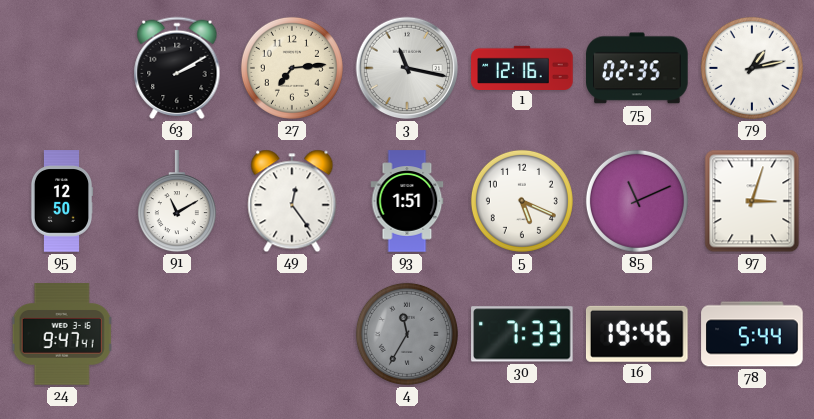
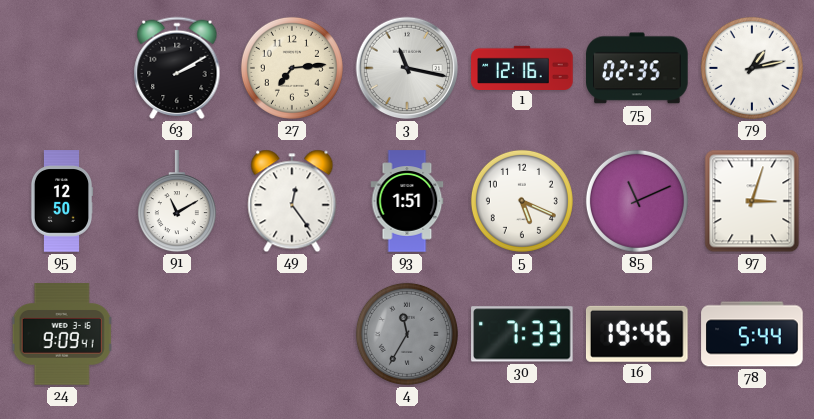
24: 9:47 -> 9:09 (62, 334)
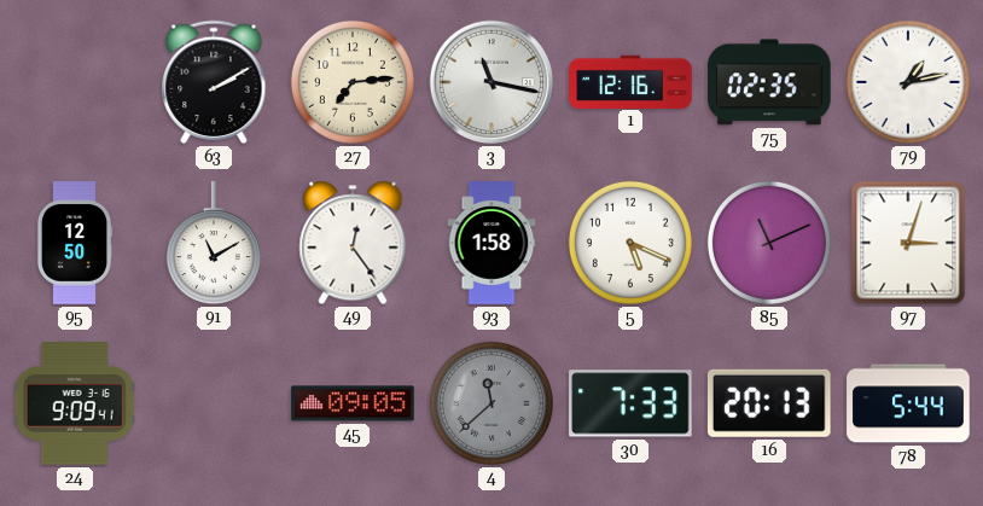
93: 1:51 -> 1:58 (492, 243)
45: none -> 09:05 (353, 403)
4: 11:35 -> 11:38 (492, 403)
16: 19:46 -> 20:13 (769, 403)
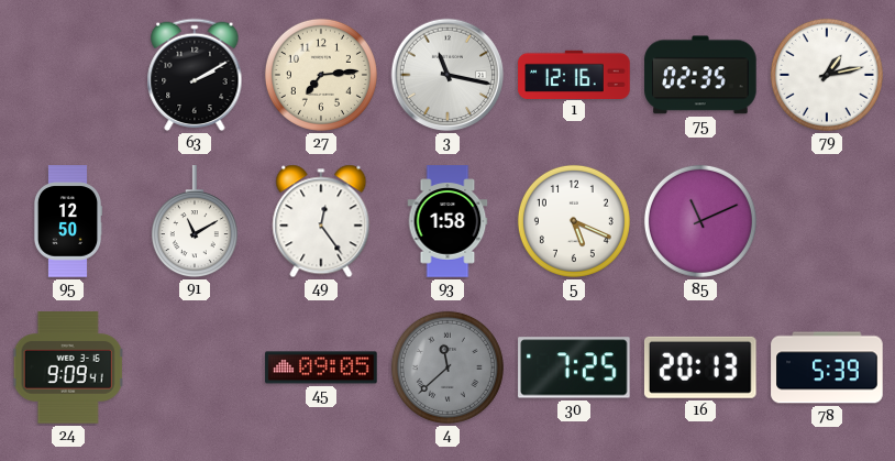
97: 3:03 -> none (908, 243)
30: 7:33 -> 7:25 (574, 367)
78: 5:44 -> 5:39 (827, 367)
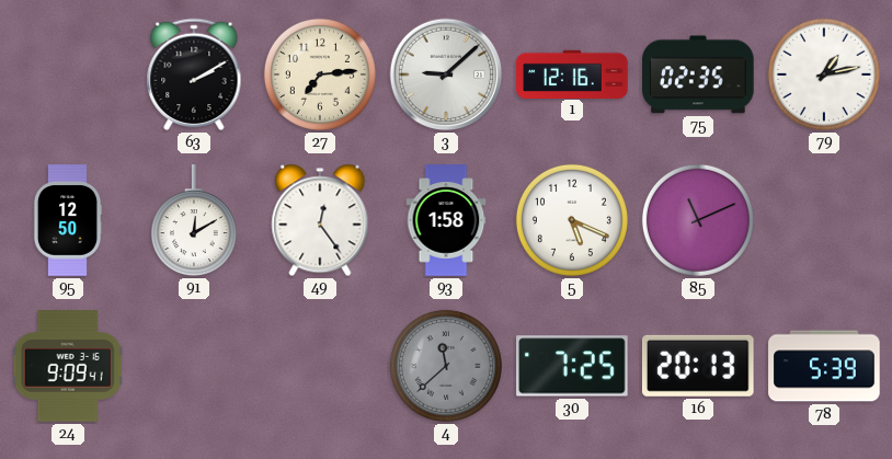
3: 11:17 -> 9:08 (446, 74)
91: 11:10 -> 12:10 (194, 221)
45: 09:05 -> none (321, 367)
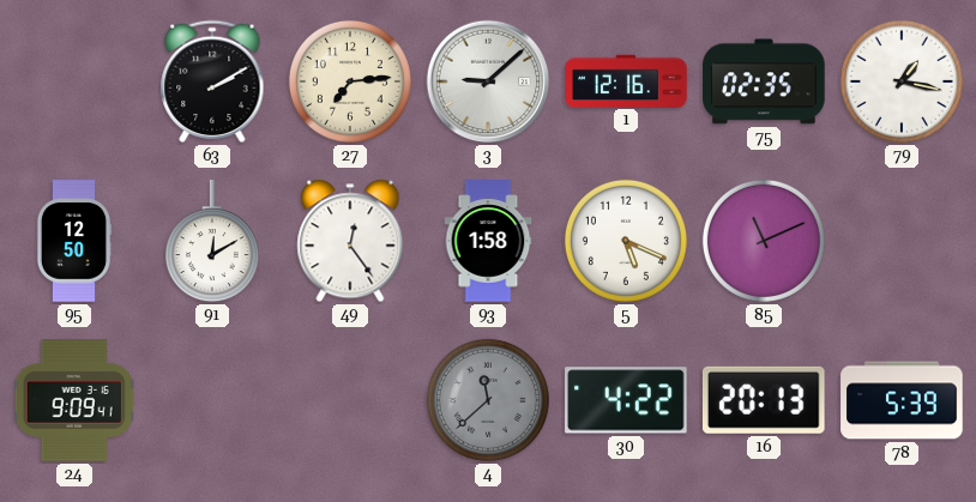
79: 1:13 -> 1:17 (902, 81)
30: 7:25 -> 4:22 (626, 400)
